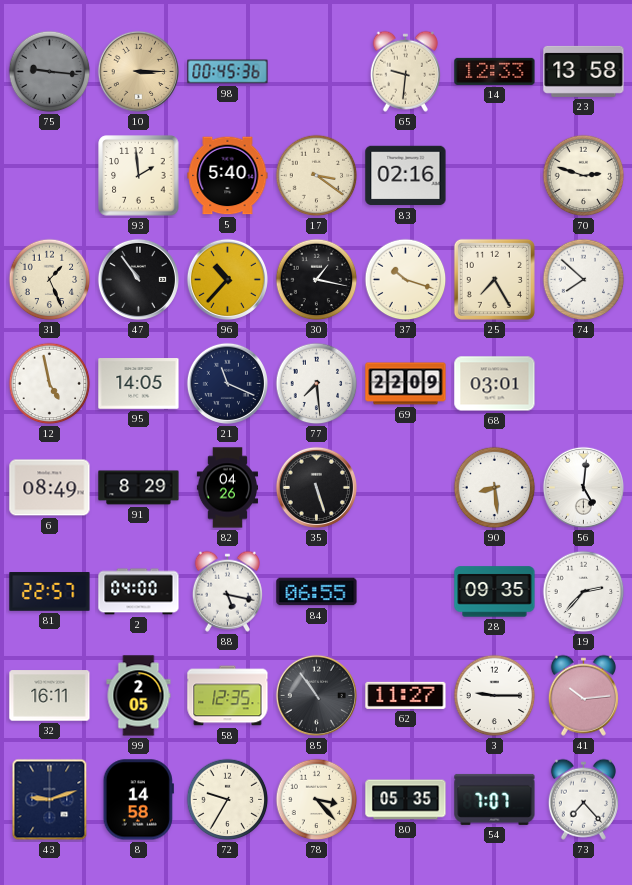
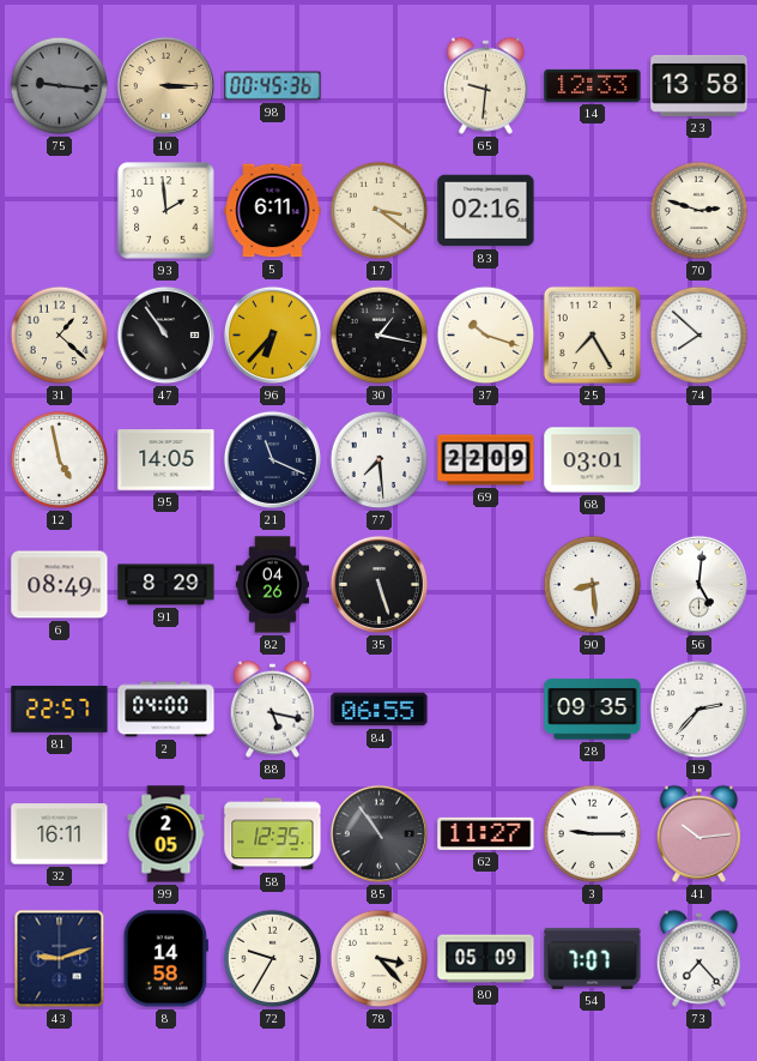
5: 5:40 -> 6:11 (273, 211)
31: 1:26 -> 1:22 (60, 336)
96: 10:37 -> 6:37 (272, 334)
80: 05:35 -> 05:09 (486, 959)
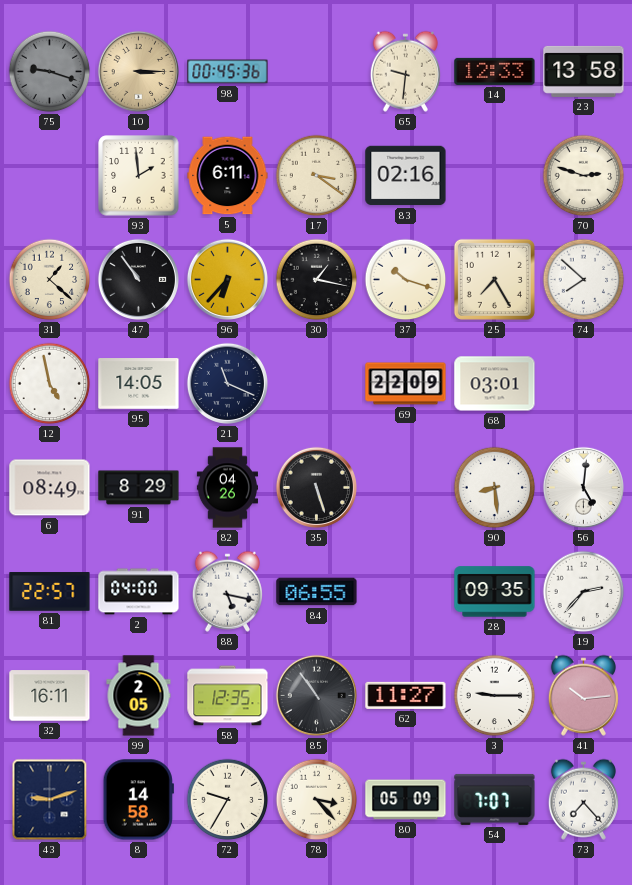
75: 9:16 -> 9:18 (50, 72)
77: 7:29 -> none (380, 460)
